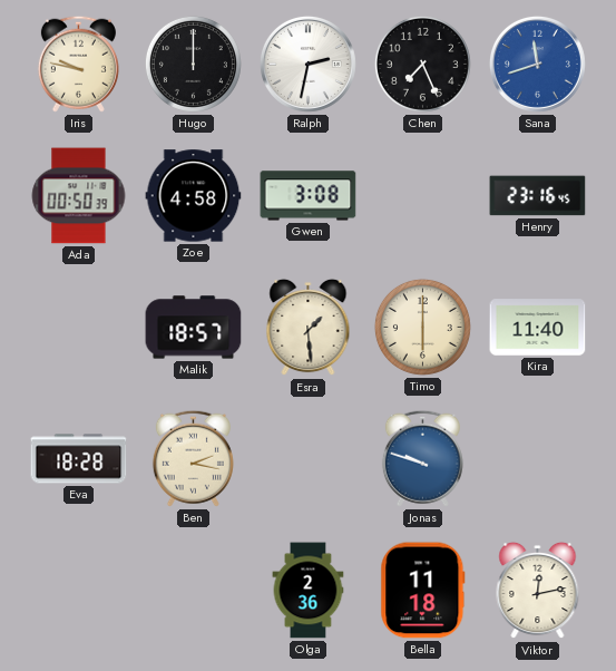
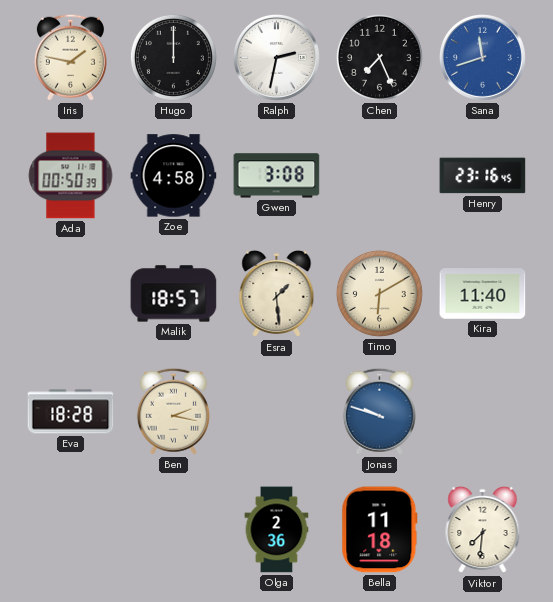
Iris: 9:47 -> 1:47 (70, 57)
Timo: 6:00 -> 6:10 (379, 293)
Viktor: 12:13 -> 7:31 (483, 530)
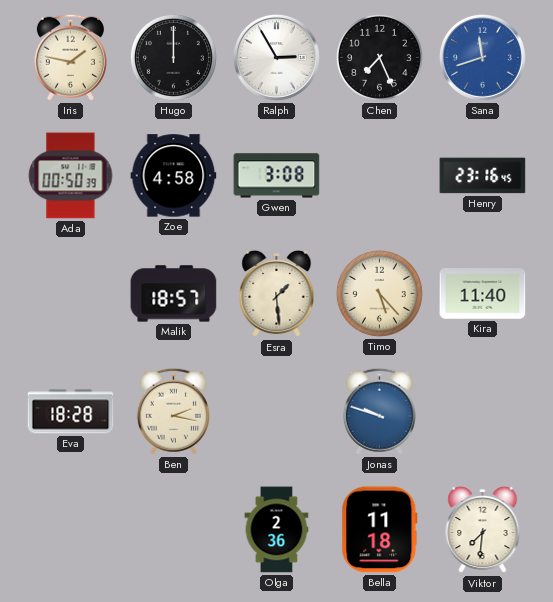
Ralph: 2:32 -> 2:55 (276, 57)
Timo: 6:10 -> 5:23 (379, 293)
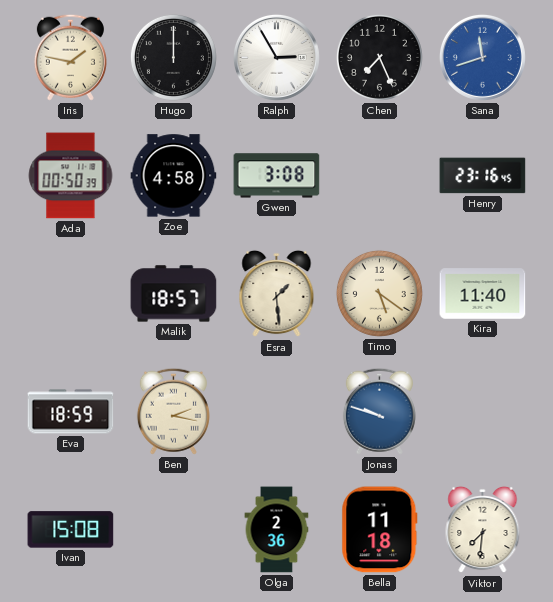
Timo: 5:23 -> 5:21 (379, 293)
Eva: 18:28 -> 18:59 (71, 412)
Ivan: none -> 15:08 (71, 530)
